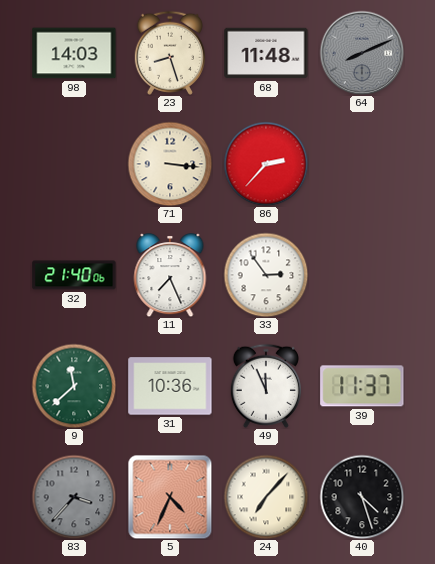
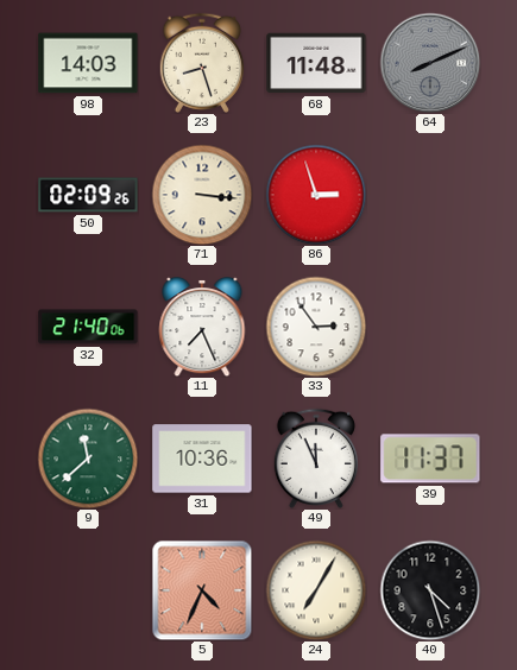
50: none -> 02:09 (88, 195)
86: 2:37 -> 2:57 (316, 195)
83: 3:37 -> none (74, 497)
24: 7:07 -> 7:05 (316, 590)
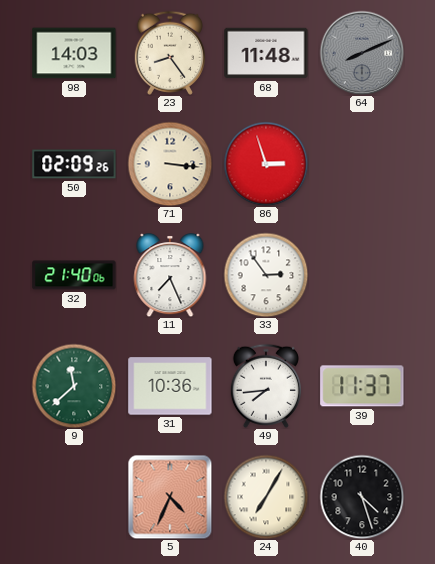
23: 8:27 -> 8:24 (170, 53)
49: 11:56 -> 7:44 (266, 386)
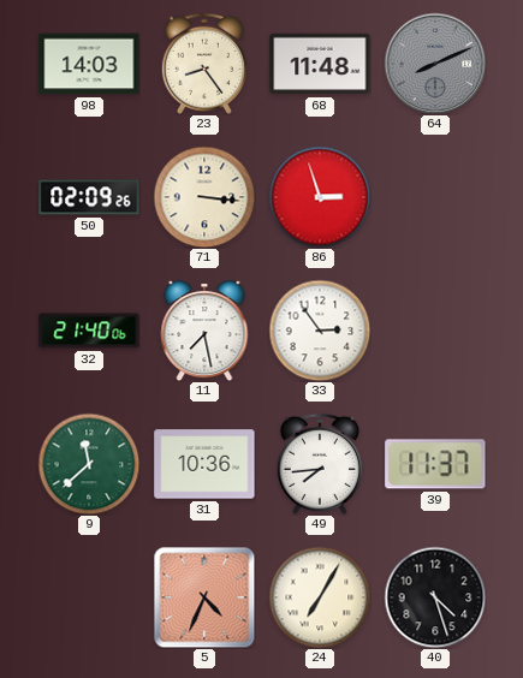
11: 7:26 -> 7:28 (204, 332)
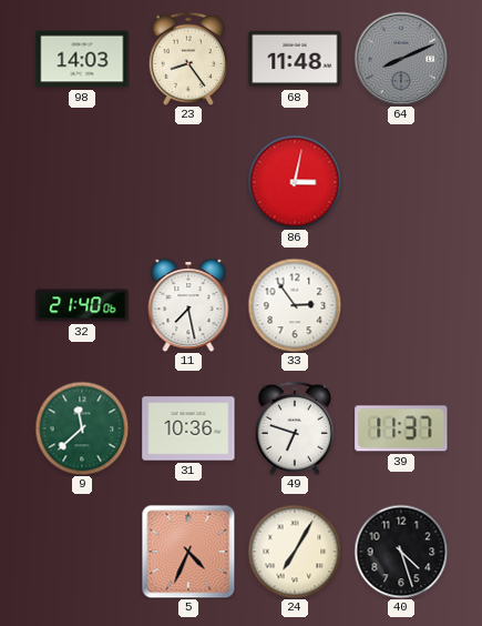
50: 02:09 -> none (89, 197)
71: 3:16 -> none (204, 197)
86: 2:57 -> 3:02 (295, 182)
49: 7:44 -> 6:48 (295, 428)
